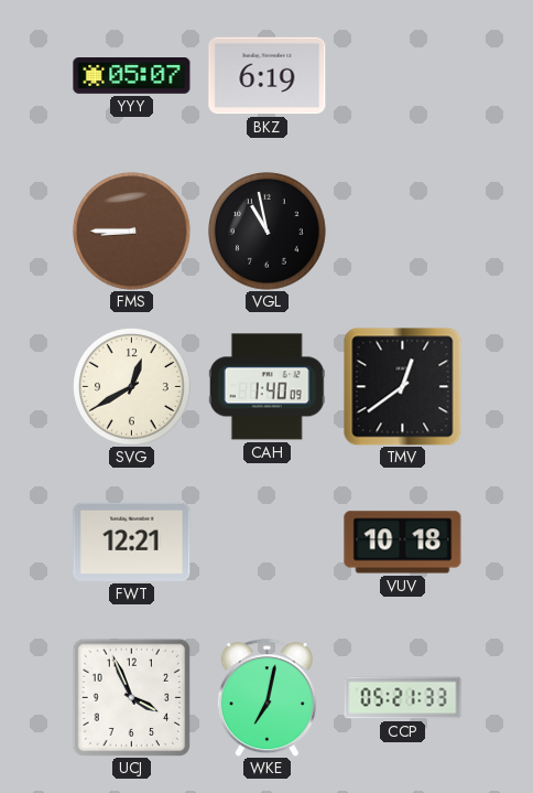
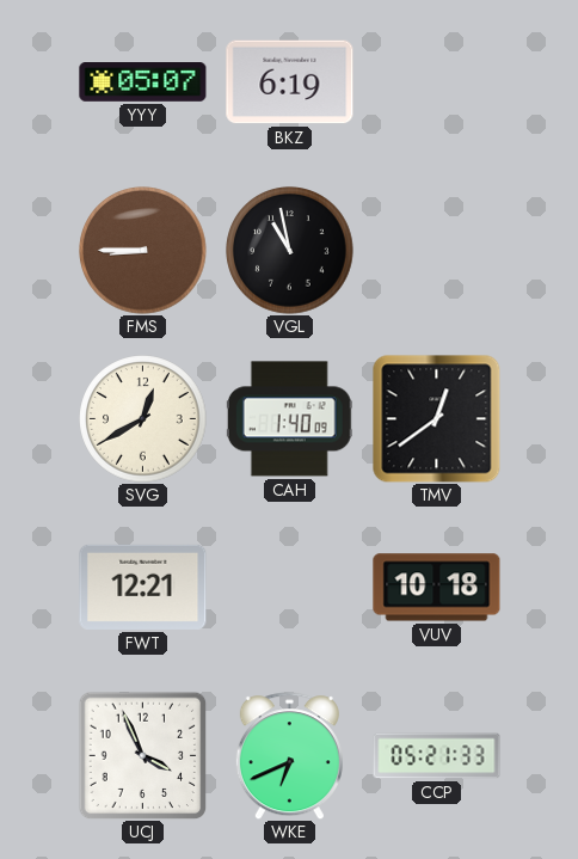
WKE: 7:02 -> 6:41 (289, 756)
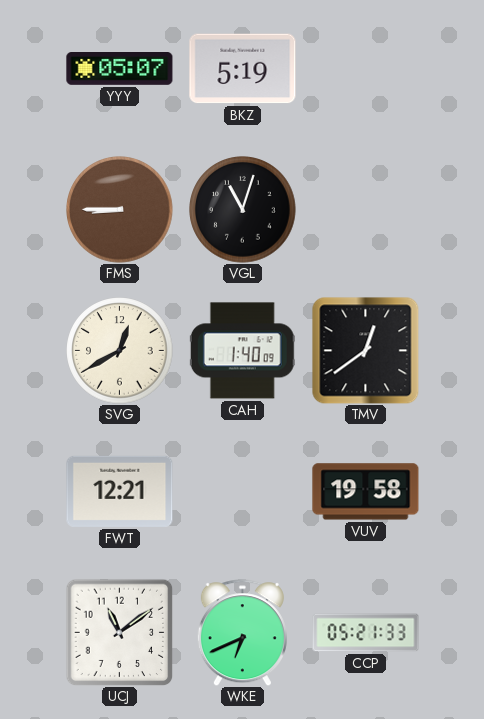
BKZ: 6:19 -> 5:19 (243, 69)
VGL: 10:58 -> 11:03 (243, 210)
VUV: 10:18 -> 19:58 (366, 492)
UCJ: 3:56 -> 11:09 (119, 632)
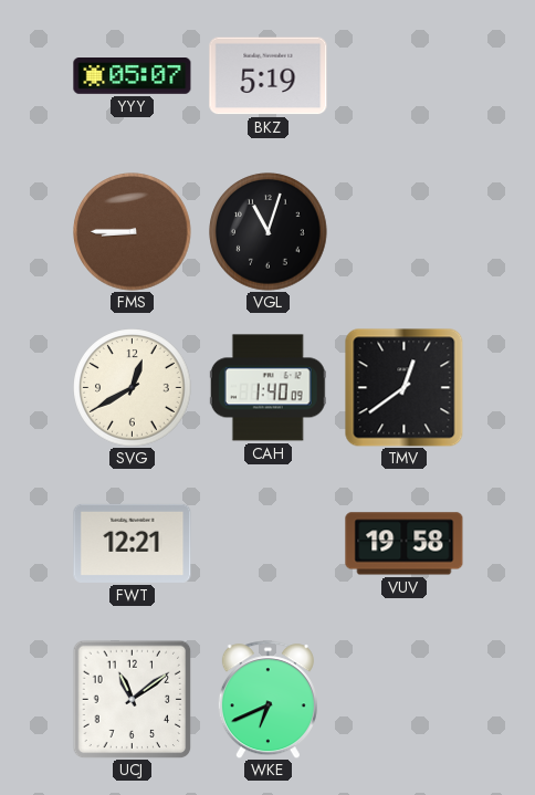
CCP: 05:21 -> none (366, 633)
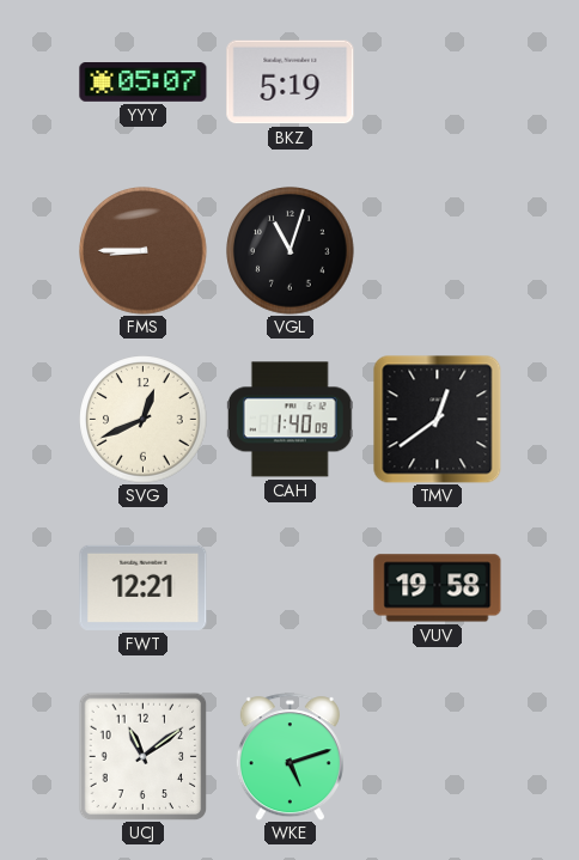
SVG: 12:40 -> 12:41 (144, 420)
WKE: 6:41 -> 5:12 (289, 757)
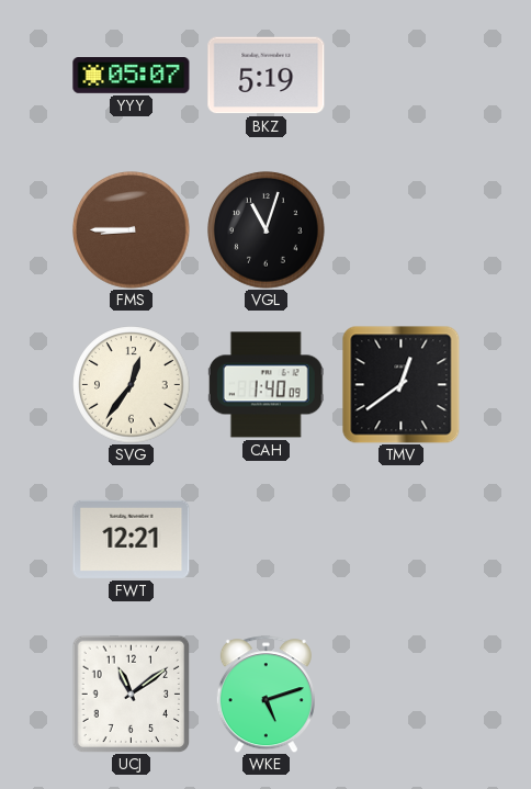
SVG: 12:41 -> 12:36 (132, 385)
VUV: 19:58 -> none (438, 588)
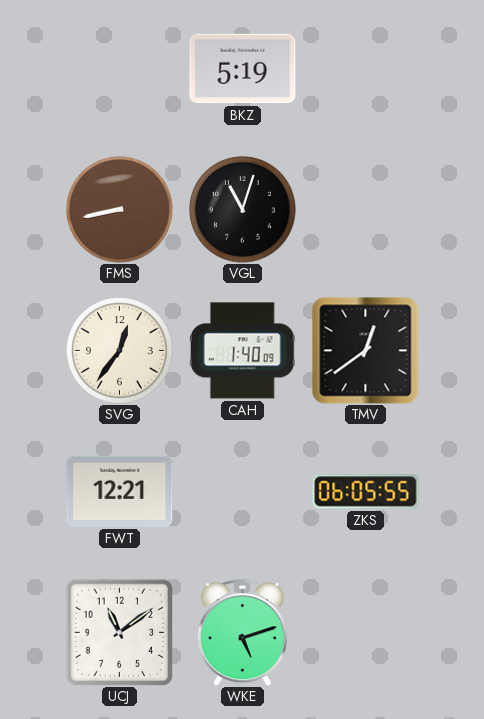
YYY: 05:07 -> none (132, 76)
FMS: 8:45 -> 8:43 (120, 210)
ZKS: none -> 06:05 (366, 492)
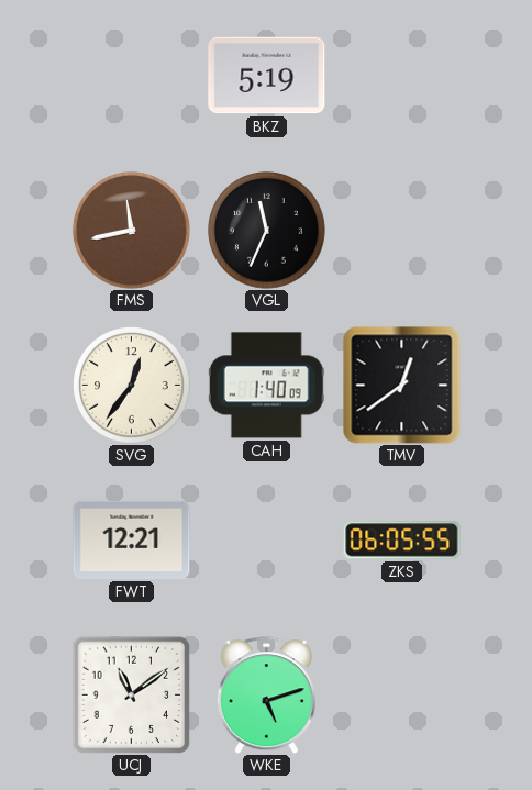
FMS: 8:43 -> 11:43 (132, 231)
VGL: 11:03 -> 11:34 (267, 231)
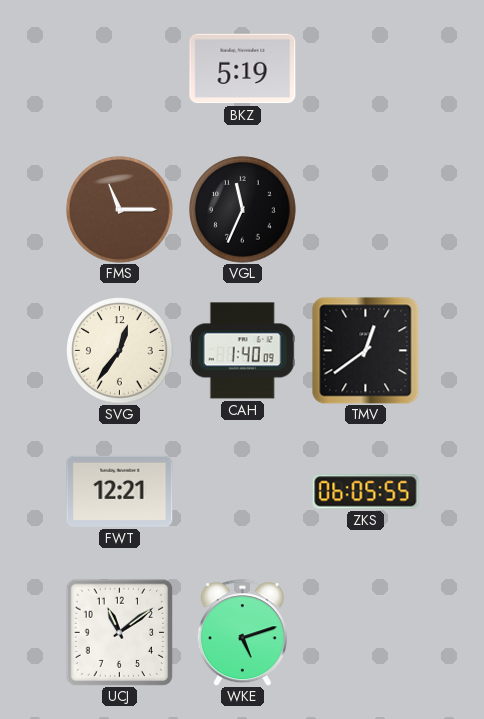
FMS: 11:43 -> 11:15 (120, 210)
